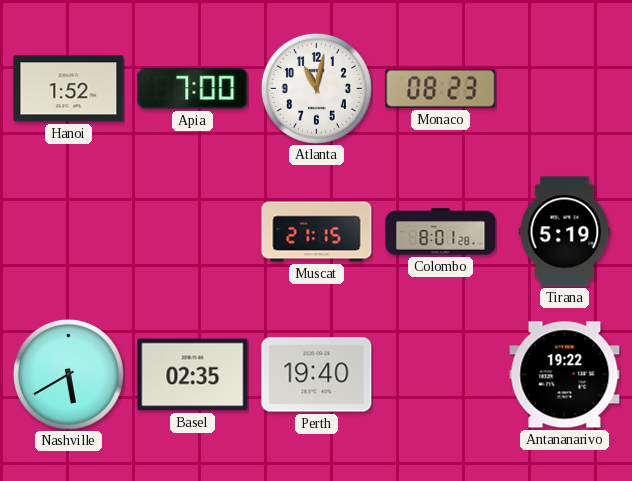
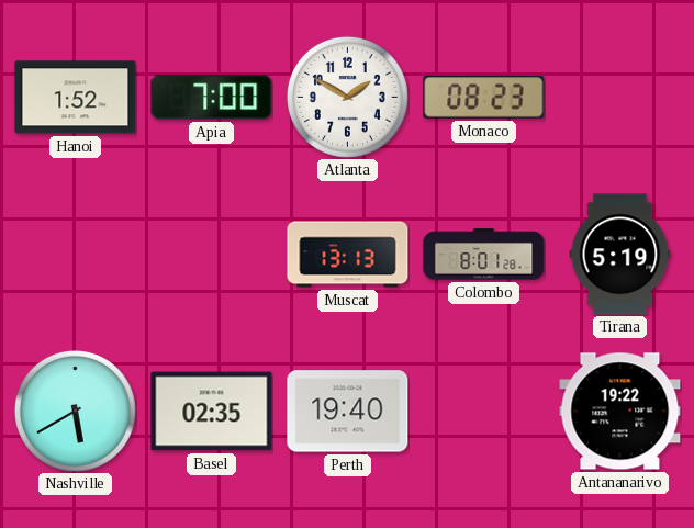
Atlanta: 11:02 -> 1:50 (347, 97)
Muscat: 21:15 -> 13:13 (348, 255)
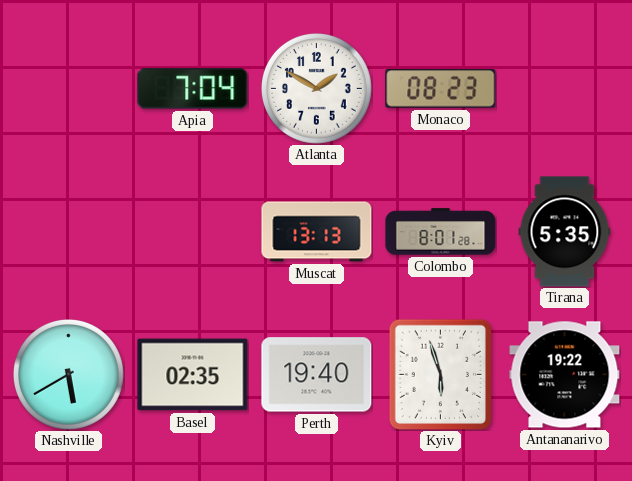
Hanoi: 1:52 -> none (76, 98)
Apia: 7:00 -> 7:04 (193, 89)
Tirana: 5:19 -> 5:35 (565, 232)
Kyiv: none -> 5:57 (440, 374)
